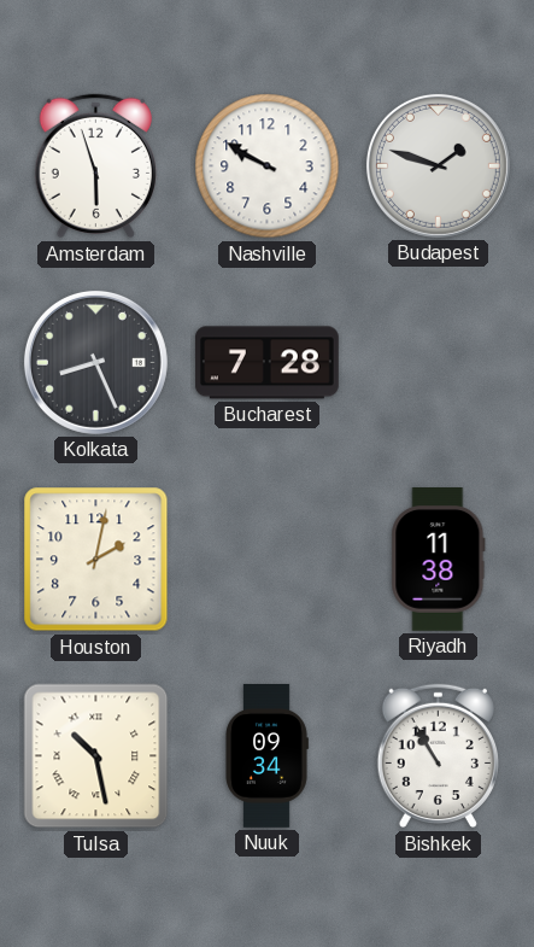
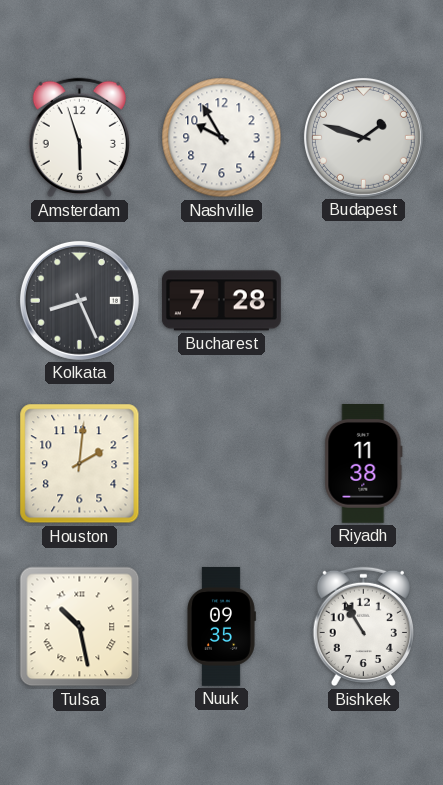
Nashville: 9:50 -> 9:55 (222, 138)
Houston: 2:02 -> 2:01 (80, 464)
Nuuk: 09:34 -> 09:35 (221, 627)
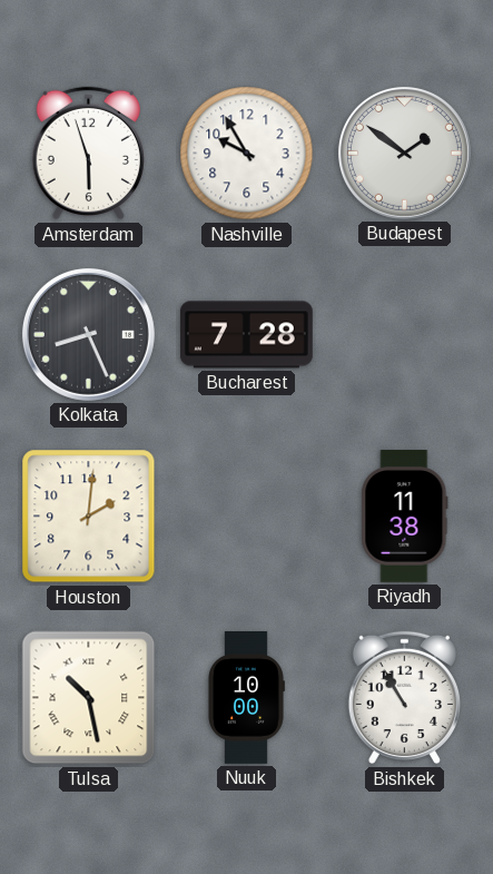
Budapest: 1:48 -> 1:51 (404, 153)
Nuuk: 09:35 -> 10:00 (246, 698)
